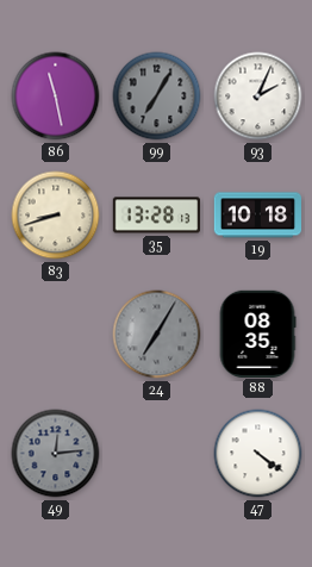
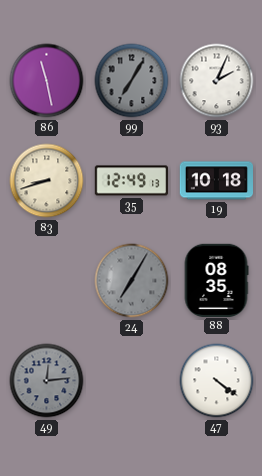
35: 13:28 -> 12:49 (131, 181)
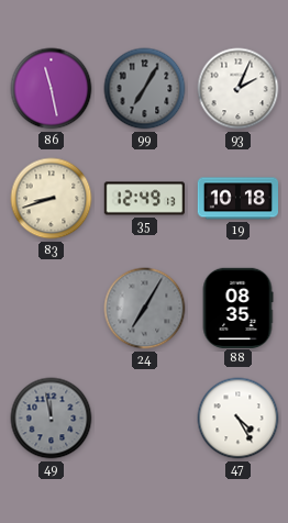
49: 12:14 -> 11:58 (52, 419)
47: 4:21 -> 4:25 (239, 419)
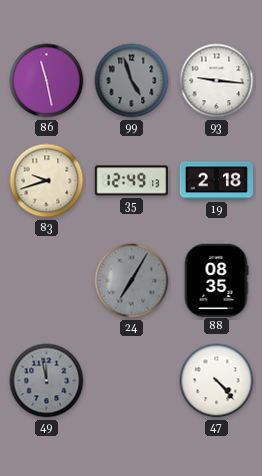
99: 7:05 -> 4:57 (132, 81)
93: 2:04 -> 9:16 (217, 81)
83: 8:42 -> 9:42 (47, 181)
19: 10:18 -> 2:18 (216, 181)
47: 4:25 -> 4:23 (217, 381)
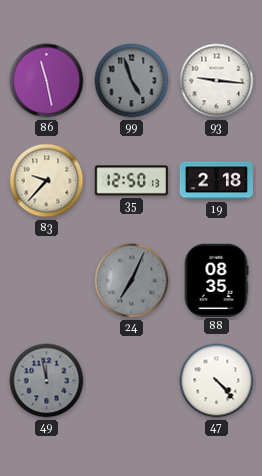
83: 9:42 -> 9:37 (47, 181)
35: 12:49 -> 12:50 (131, 181)
24: 7:05 -> 7:04 (132, 281)
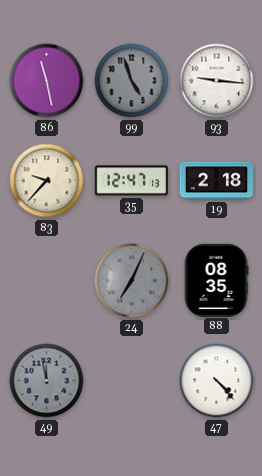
35: 12:50 -> 12:47 (131, 181)
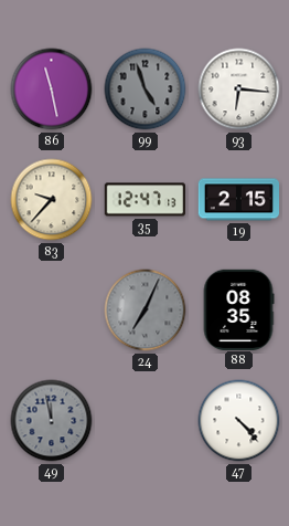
93: 9:16 -> 6:16 (239, 90)
19: 2:18 -> 2:15 (238, 200)
